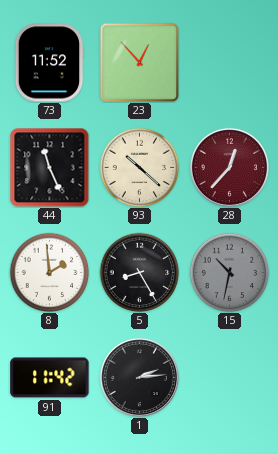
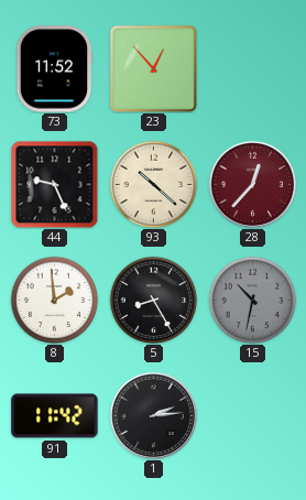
44: 11:26 -> 9:26 (54, 184)
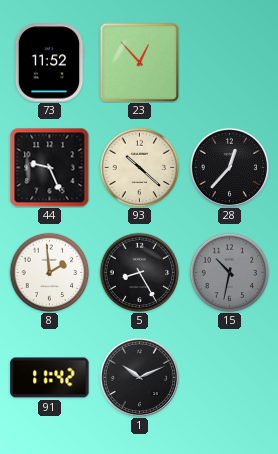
28 dial: burgundy -> black (229, 167)
1: 2:14 -> 10:11 (139, 377)
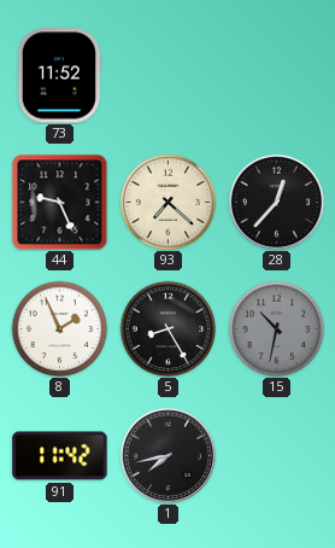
23: 12:53 -> none (139, 62)
93: 10:22 -> 7:22 (167, 202)
8: 1:59 -> 1:56 (59, 328)
1: 10:11 -> 7:43 (167, 455)
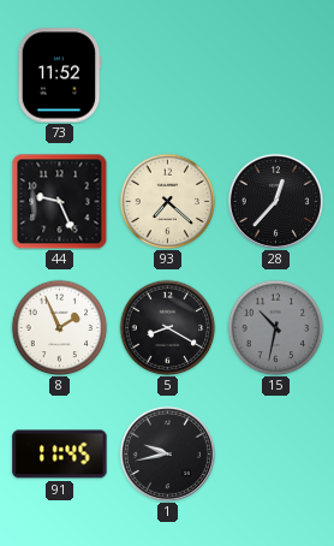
5: 8:25 -> 8:20 (167, 327)
91: 11:42 -> 11:45 (60, 455)
1: 7:43 -> 9:43 (167, 453)
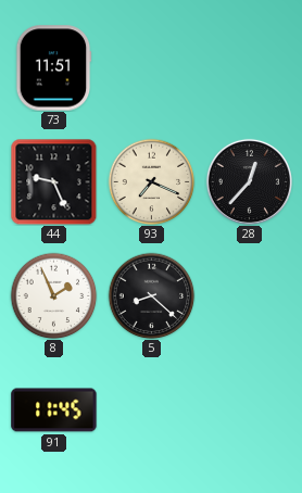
73: 11:52 -> 11:51 (53, 68)
93: 7:22 -> 7:19 (151, 181)
5: 8:20 -> 8:22 (151, 295)
15: 10:32 -> none (275, 327)
1: 9:43 -> none (167, 453)
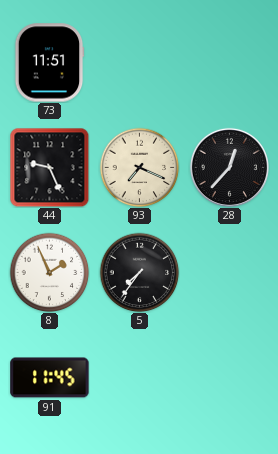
5: 8:22 -> 7:36 (139, 272)
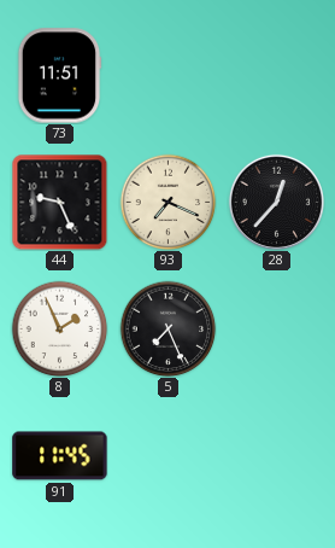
5: 7:36 -> 7:26 (167, 328)
